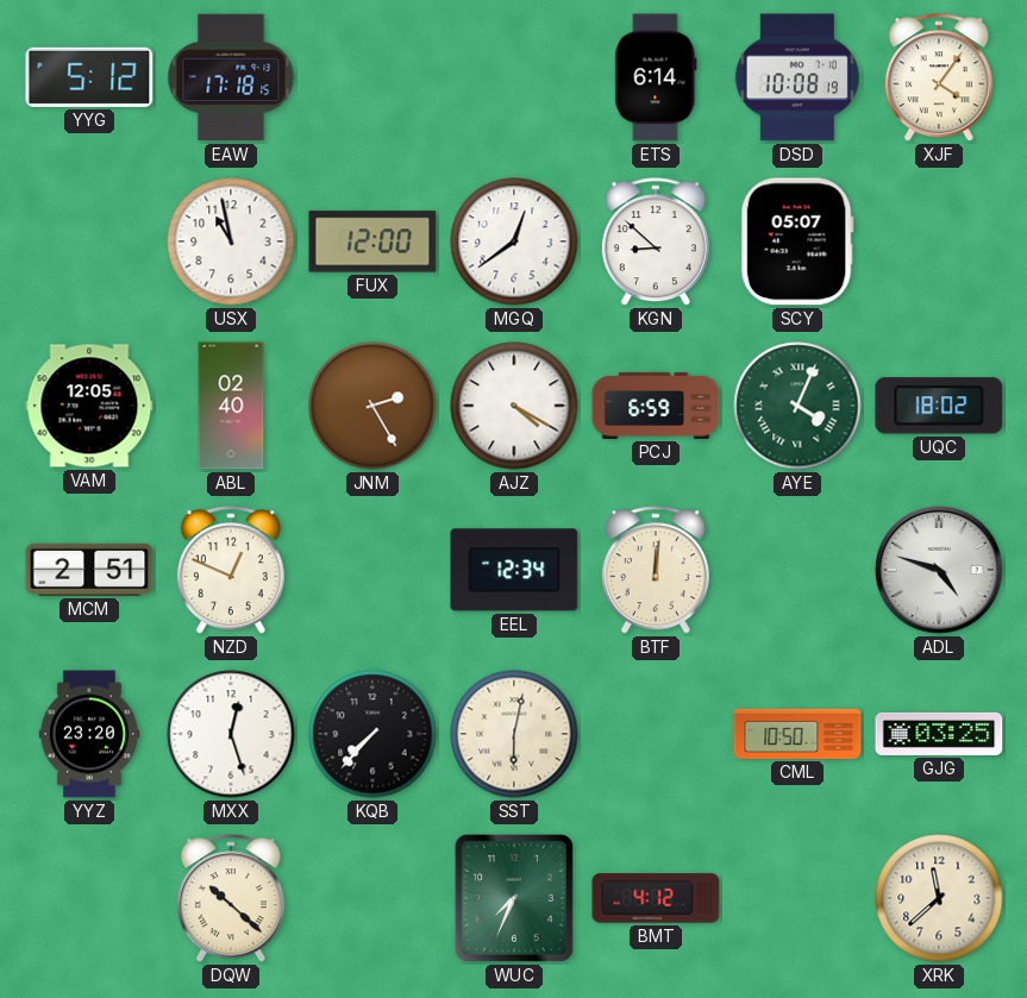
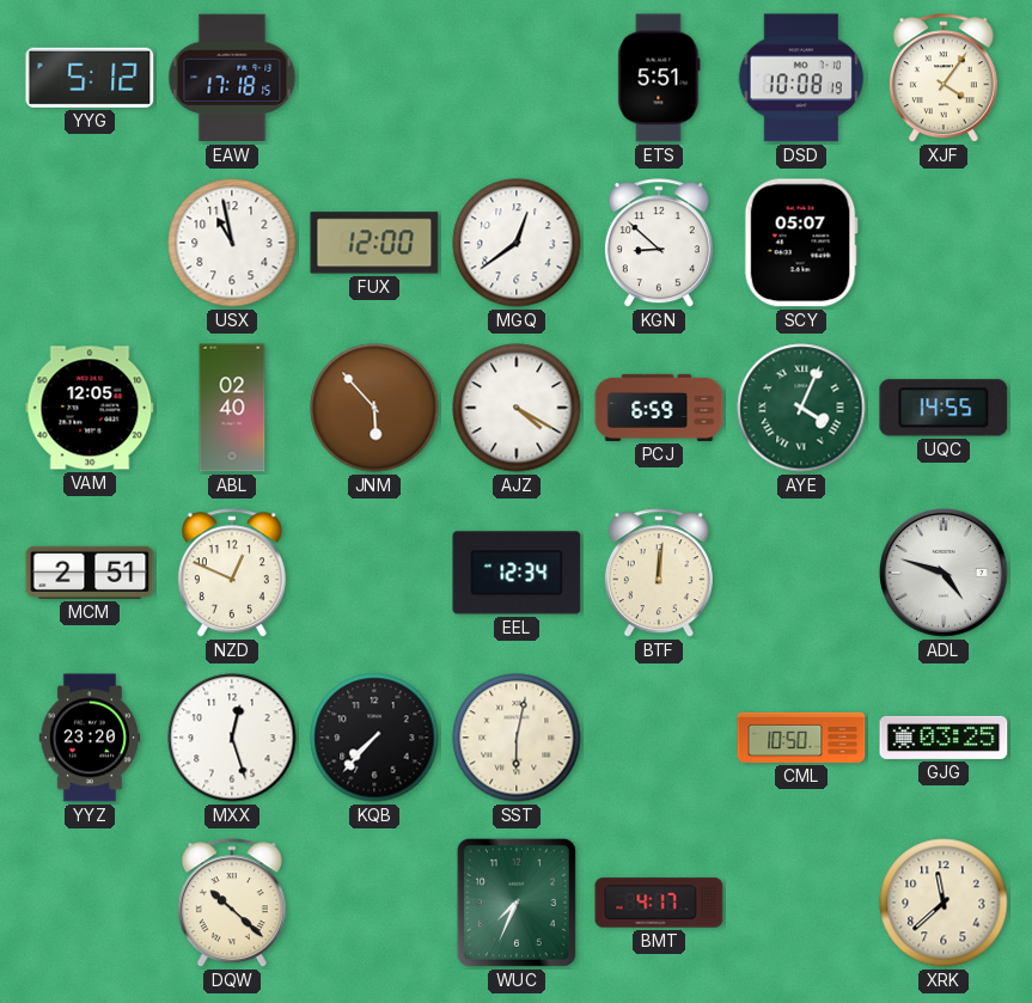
ETS: 6:14 -> 5:51 (659, 78)
JNM: 2:25 -> 5:53 (374, 408)
UQC: 18:02 -> 14:55 (944, 408)
BMT: 4:12 -> 4:17 (659, 903)
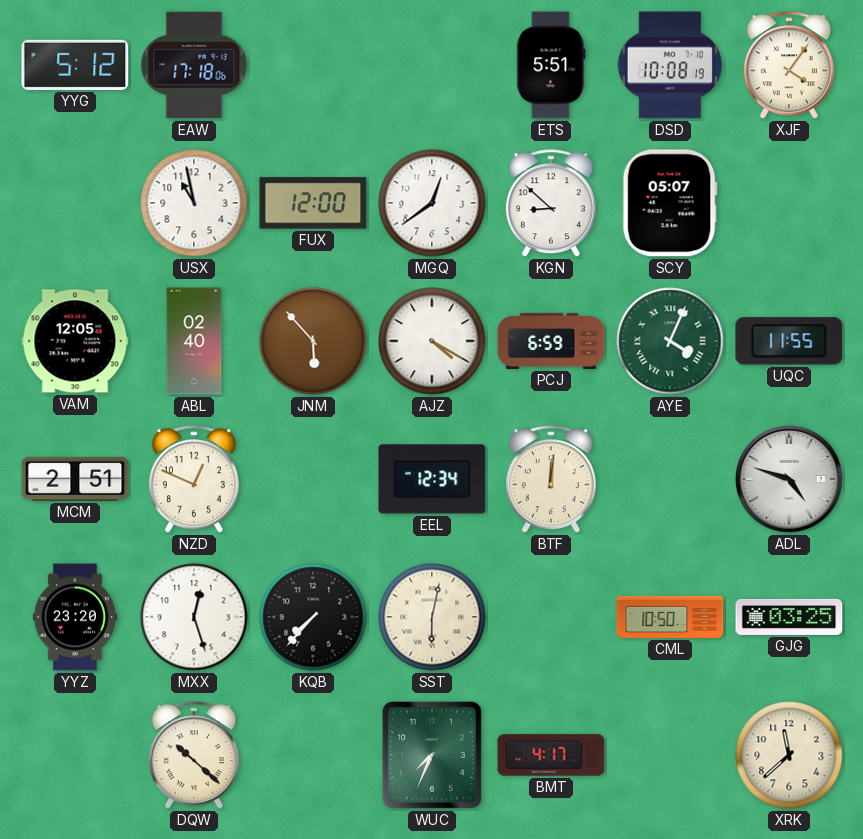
EAW: 17:18:15 -> 17:18:06 (194, 65)
UQC: 14:55 -> 11:55 (789, 341)
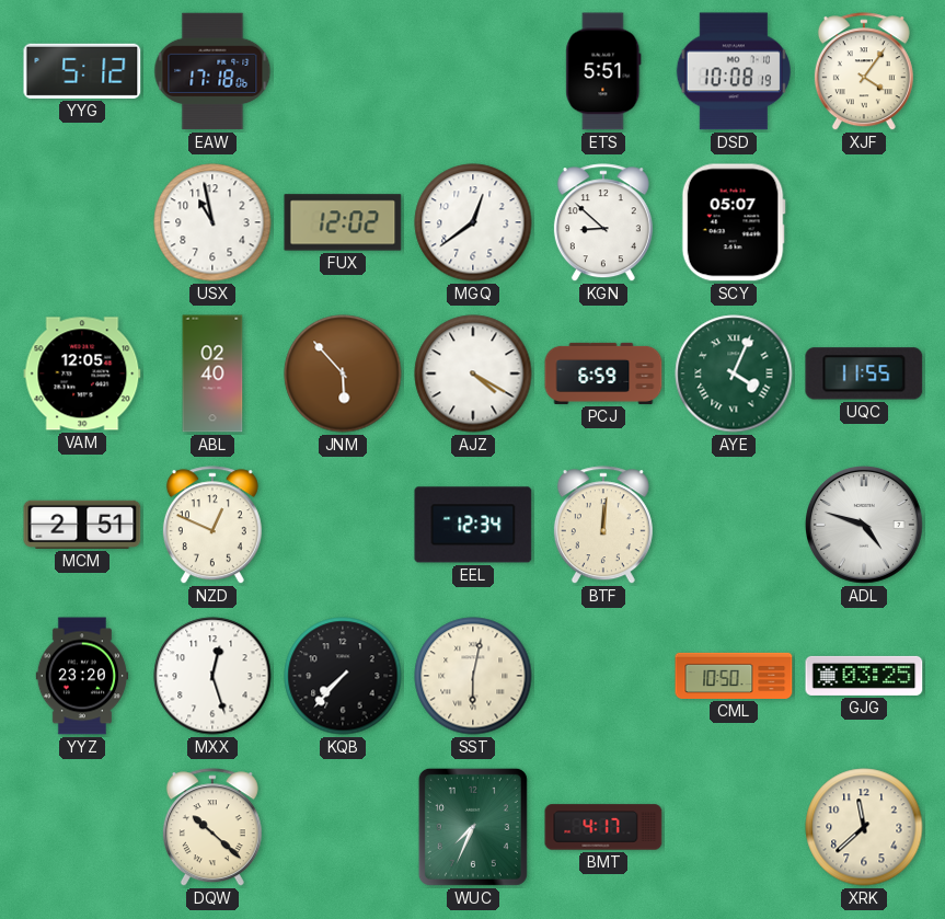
FUX: 12:00 -> 12:02 (343, 222)
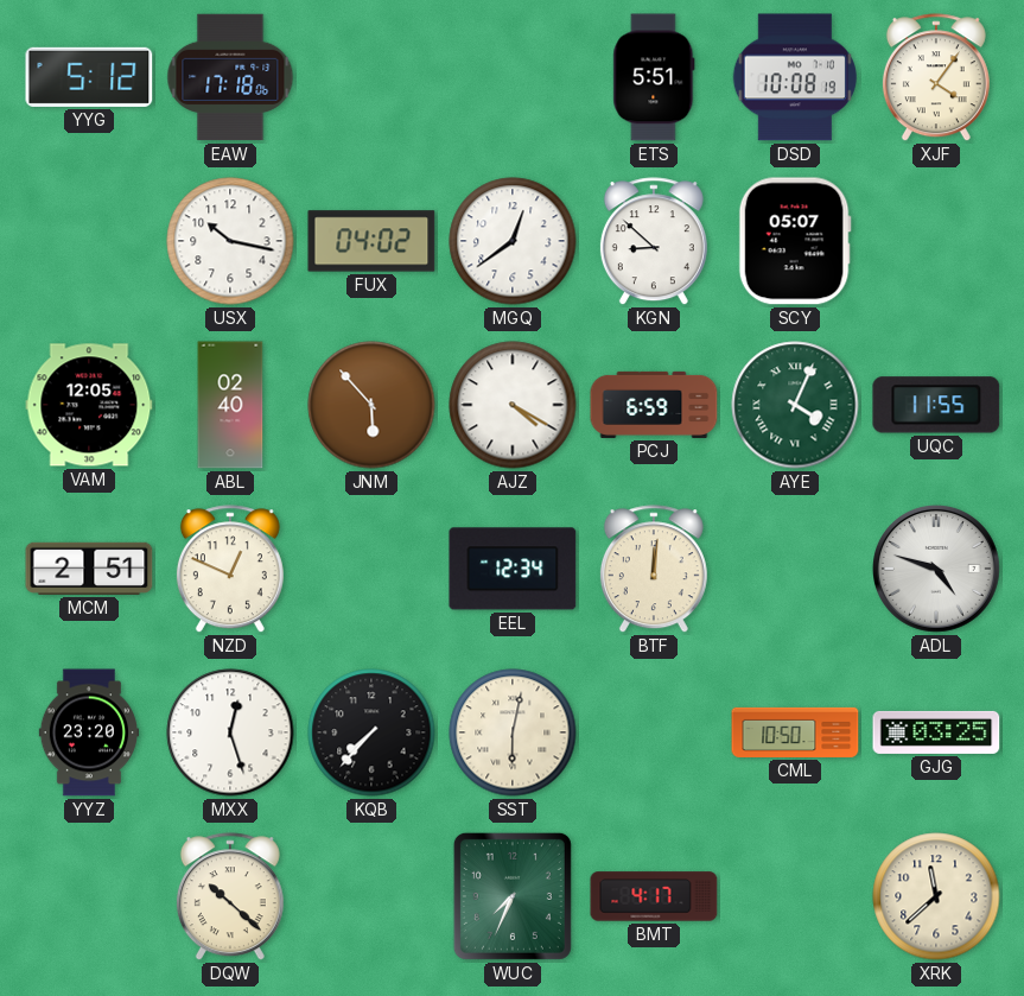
USX: 10:58 -> 10:17 (230, 241)
FUX: 12:02 -> 04:02 (371, 241)
